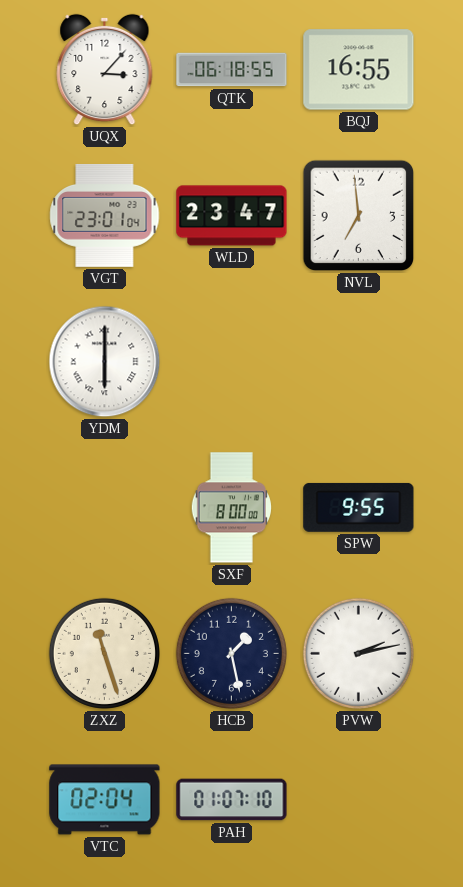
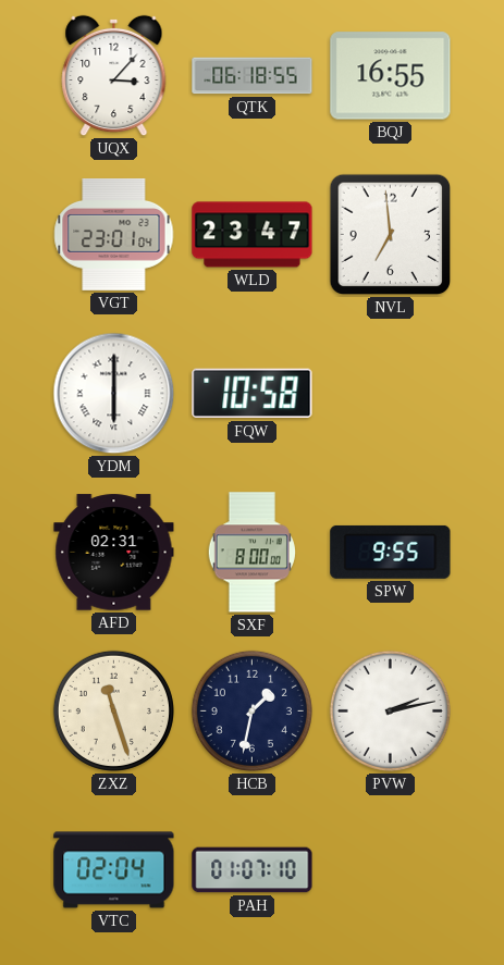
FQW: none -> 10:58 (253, 394)
AFD: none -> 02:31 (114, 553)
HCB: 1:28 -> 1:32 (251, 710)
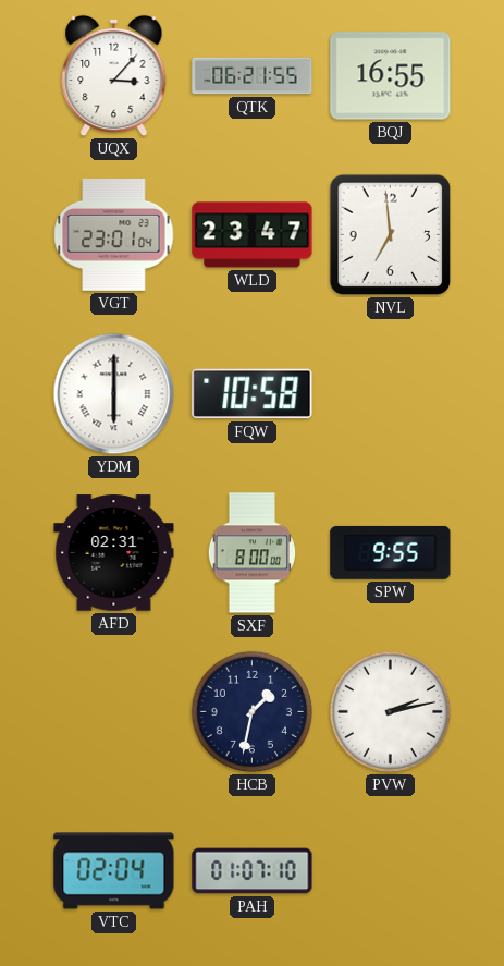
QTK: 06:18 -> 06:21 (253, 76)
ZXZ: 11:27 -> none (113, 710)
